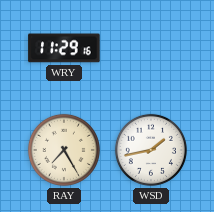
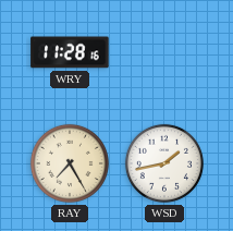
WRY: 11:29 -> 11:28 (70, 52)
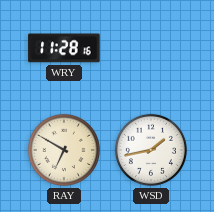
RAY: 7:25 -> 6:50 (64, 150)
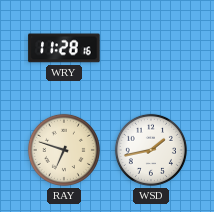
RAY: 6:50 -> 6:48 (64, 150)
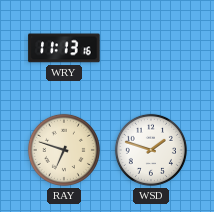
WRY: 11:28 -> 11:13 (64, 48)
WSD: 1:43 -> 1:48 (151, 150)
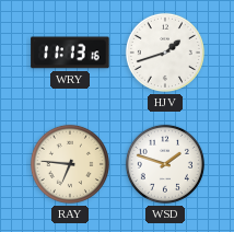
HJV: none -> 1:42 (165, 53)
RAY: 6:48 -> 6:46 (70, 164)
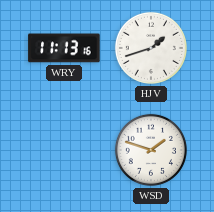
RAY: 6:46 -> none (70, 164)
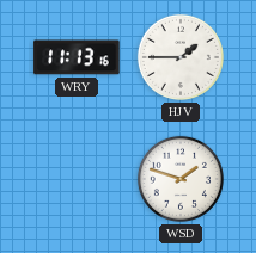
HJV: 1:42 -> 1:45 (181, 57)
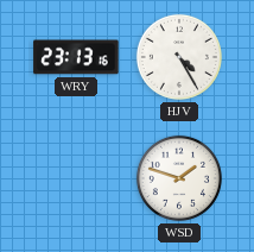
WRY: 11:13 -> 23:13 (76, 57)
HJV: 1:45 -> 4:25 (179, 57)
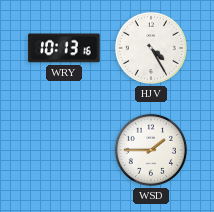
WRY: 23:13 -> 10:13 (64, 48)
WSD: 1:48 -> 1:45 (151, 150)
